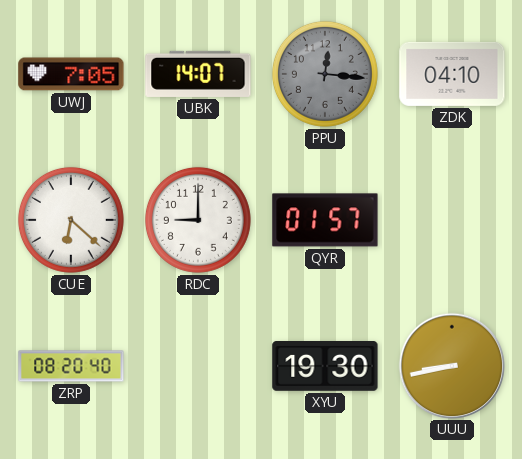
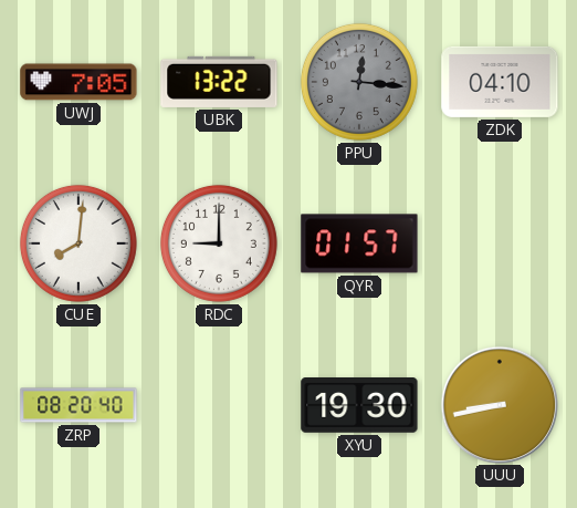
UBK: 14:07 -> 13:22 (219, 82)
CUE: 6:22 -> 8:01 (78, 243)
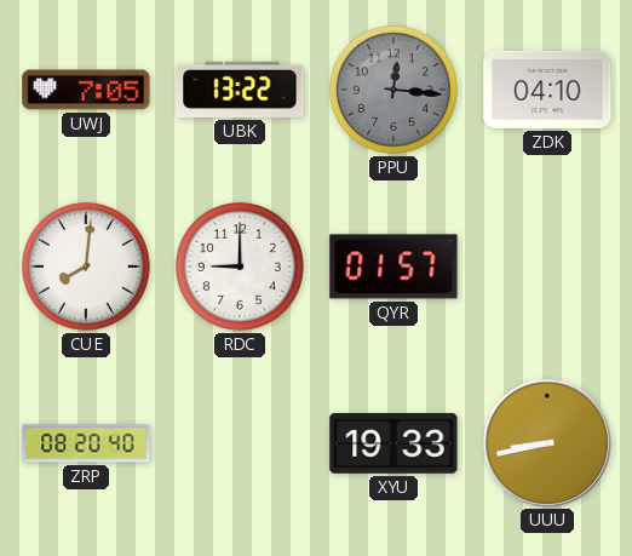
XYU: 19:30 -> 19:33 (393, 445)
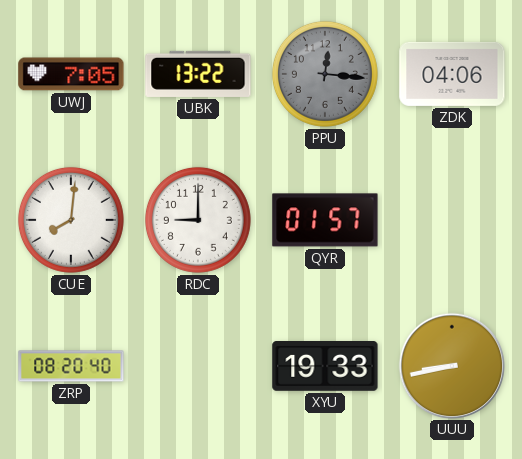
ZDK: 04:10 -> 04:06 (452, 74)
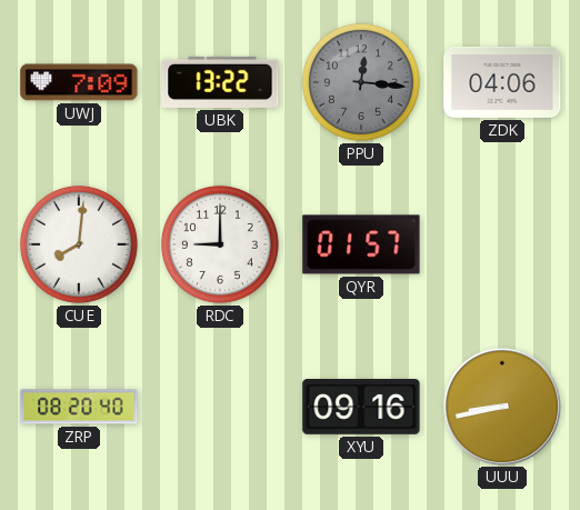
UWJ: 7:05 -> 7:09 (79, 82)
XYU: 19:33 -> 09:16 (361, 408)
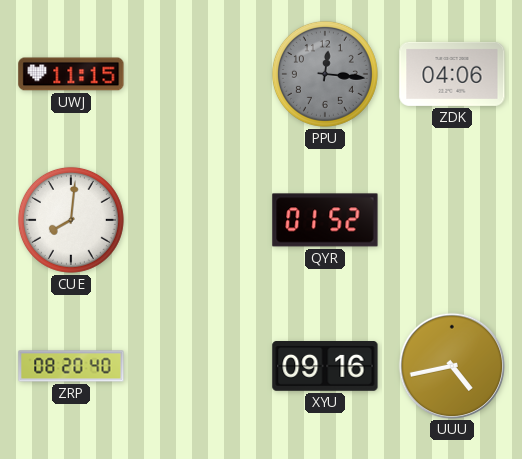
UWJ: 7:09 -> 11:15 (71, 74)
UBK: 13:22 -> none (220, 82)
RDC: 9:00 -> none (220, 244)
QYR: 01:57 -> 01:52 (325, 220)
UUU: 8:43 -> 4:43 (451, 365)
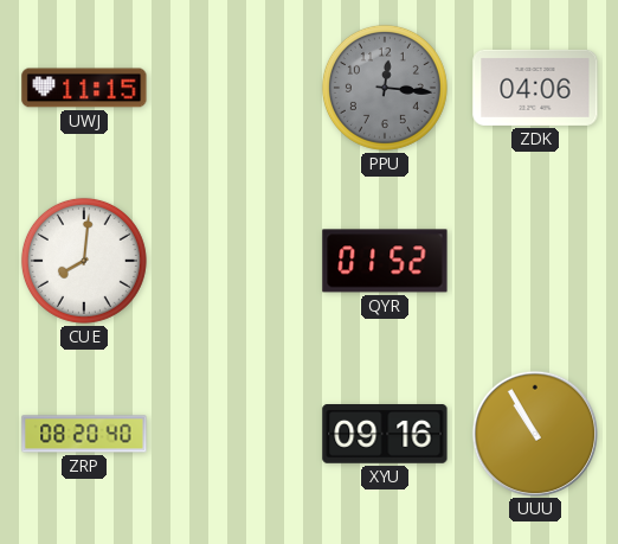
UUU: 4:43 -> 10:55 (534, 433)
